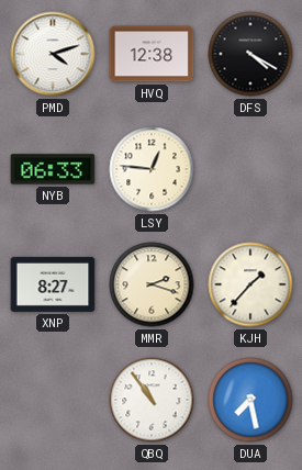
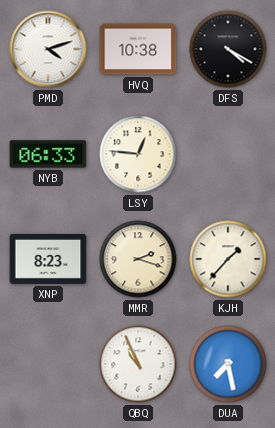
HVQ: 12:38 -> 10:38 (138, 49)
XNP: 8:27 -> 8:23 (48, 259)
QBQ: 10:54 -> 10:56 (138, 364)
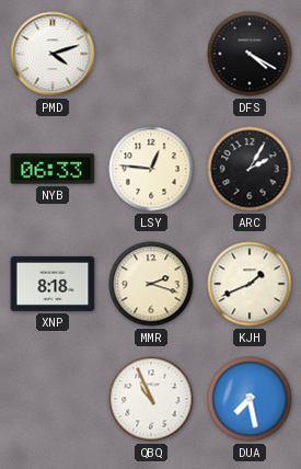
HVQ: 10:38 -> none (138, 49)
ARC: none -> 2:05 (250, 169)
XNP: 8:23 -> 8:18 (53, 284)
KJH: 1:37 -> 1:41 (250, 284)
